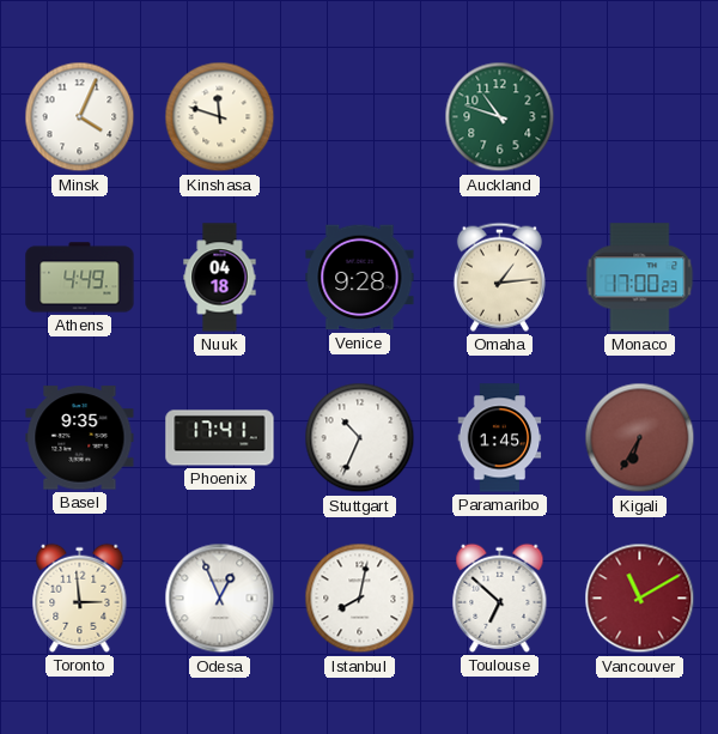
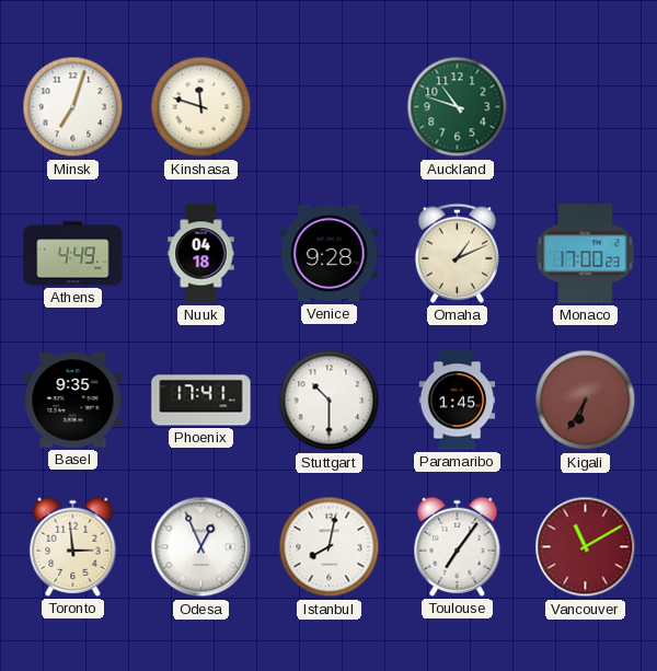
Minsk: 4:04 -> 7:03 (73, 107)
Omaha: 1:14 -> 1:11 (457, 253)
Stuttgart: 10:34 -> 10:30 (330, 401)
Toulouse: 6:52 -> 7:06 (458, 546)
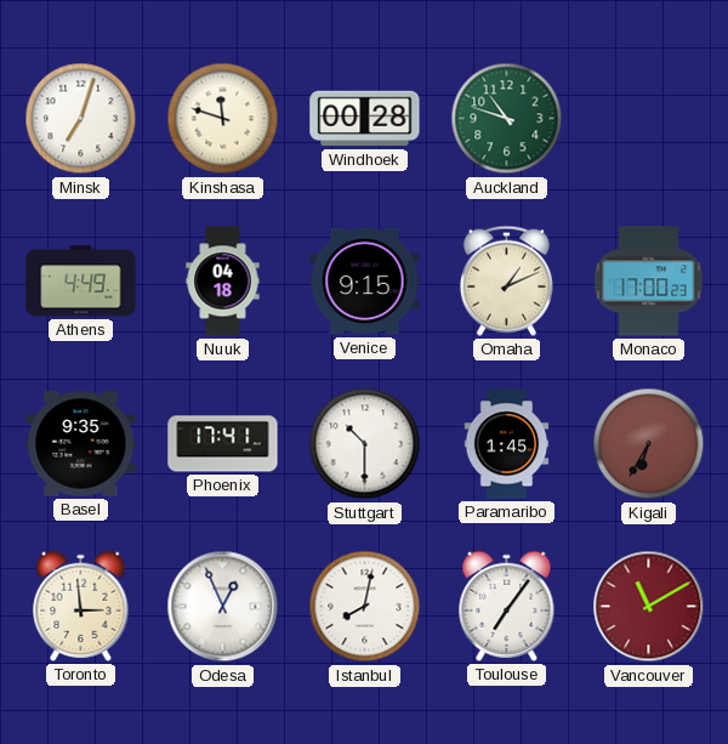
Windhoek: none -> 00:28 (365, 119)
Venice: 9:28 -> 9:15 (365, 282)
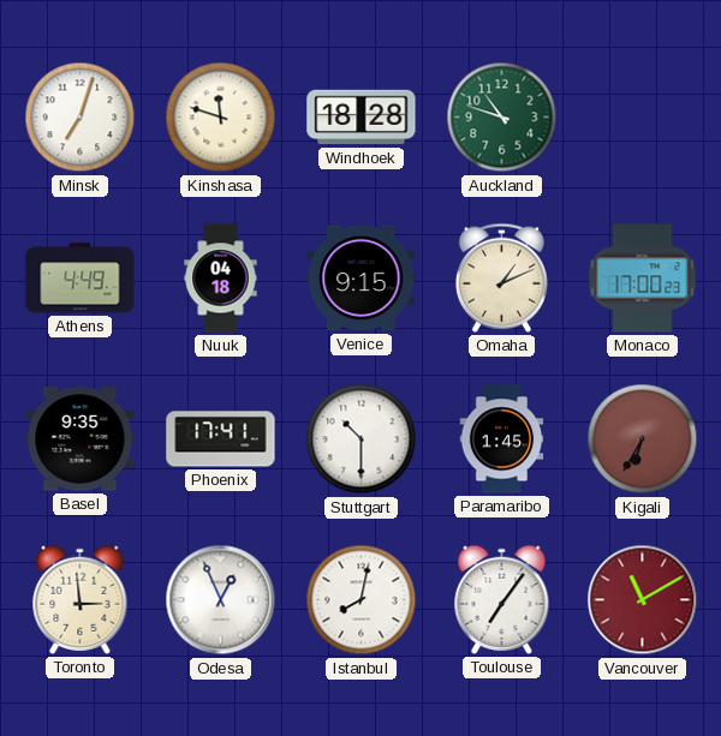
Windhoek: 00:28 -> 18:28 (362, 118)
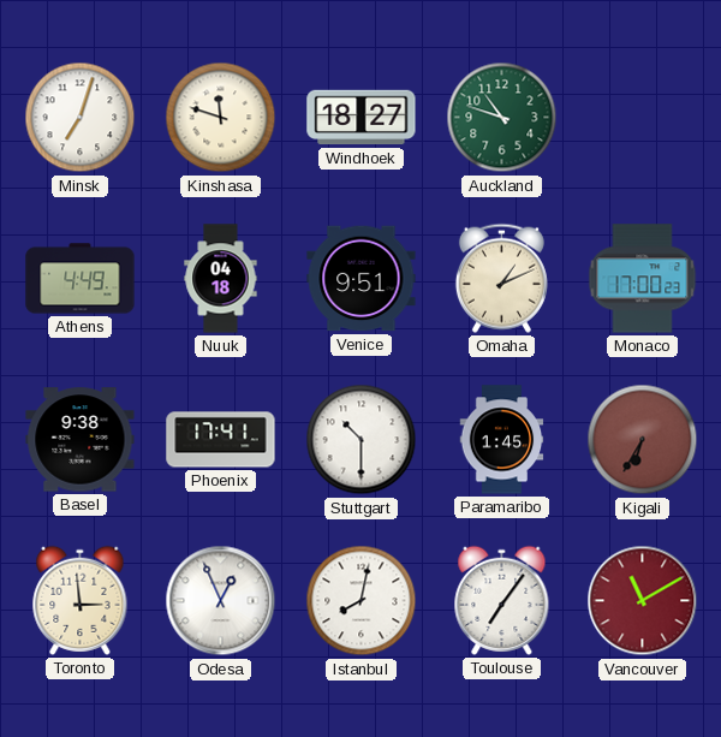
Windhoek: 18:28 -> 18:27 (362, 118)
Venice: 9:15 -> 9:51 (362, 279)
Basel: 9:35 -> 9:38 (81, 440)
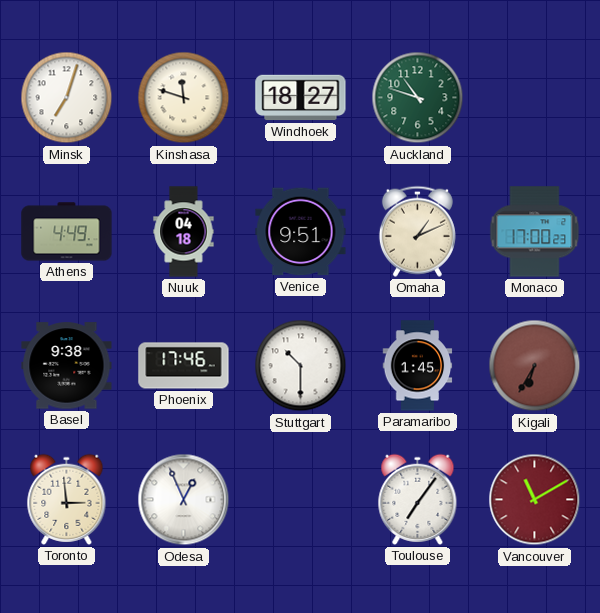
Phoenix: 17:41 -> 17:46 (184, 366)
Istanbul: 8:02 -> none (362, 601)
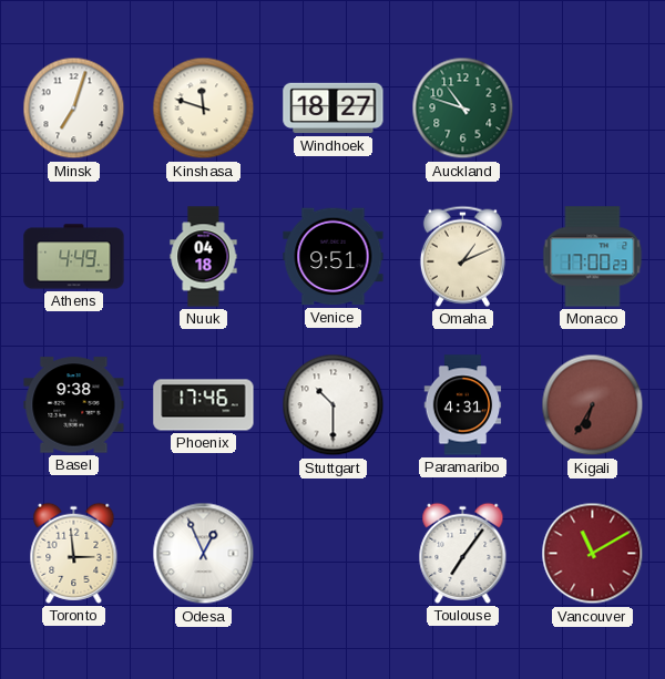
Paramaribo: 1:45 -> 4:31 (463, 405)
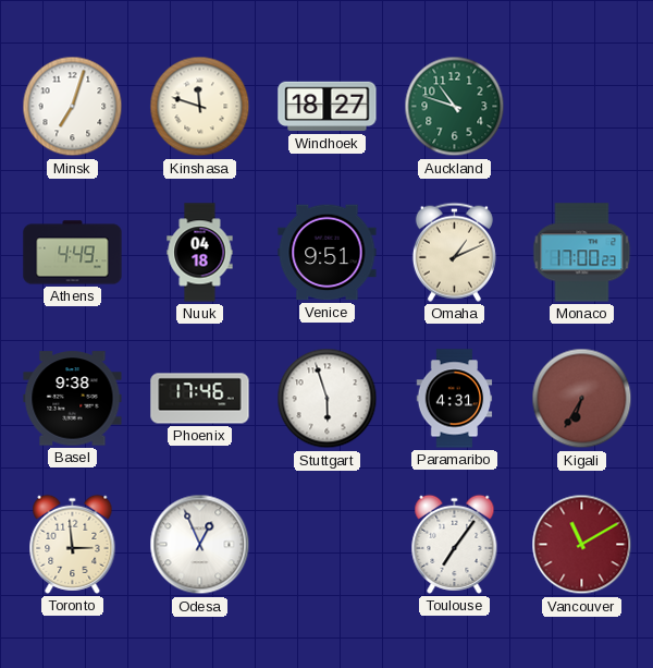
Stuttgart: 10:30 -> 5:57 (328, 399)
